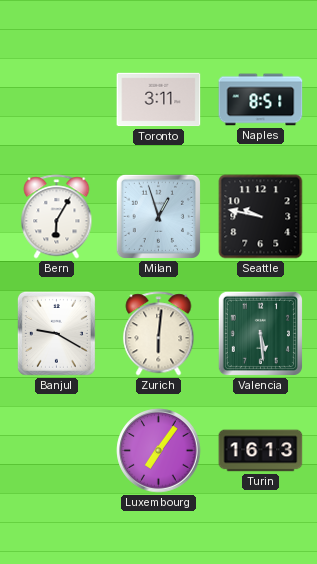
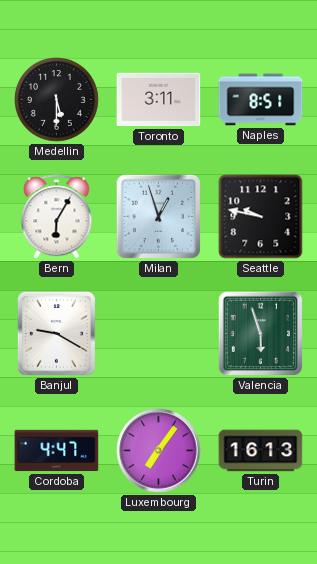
Medellin: none -> 5:30 (57, 100)
Zurich: 6:01 -> none (159, 334)
Valencia: 5:29 -> 5:57 (260, 333)
Cordoba: none -> 4:47 (57, 451)
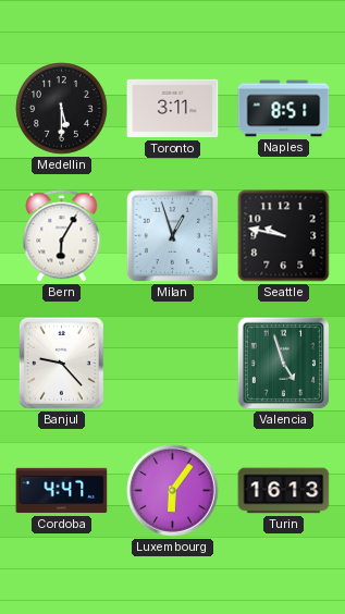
Banjul: 9:20 -> 9:23 (61, 363)
Valencia: 5:57 -> 4:57 (283, 363)
Luxembourg: 7:06 -> 6:06 (173, 491)
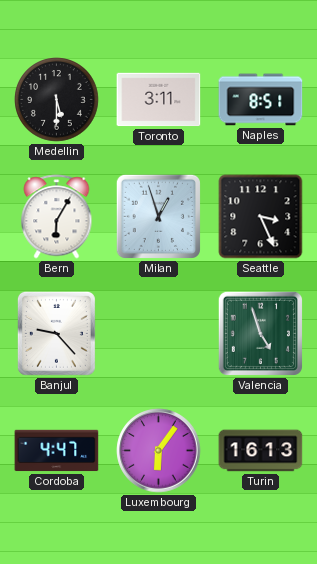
Seattle: 9:47 -> 3:26 (261, 217)
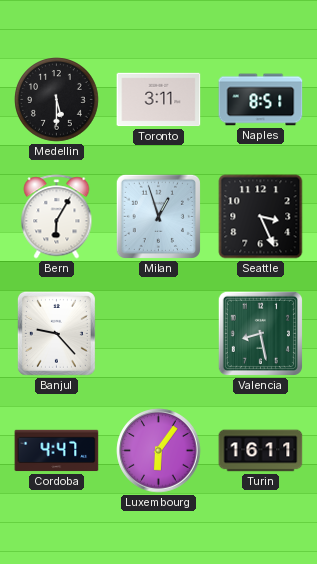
Valencia: 4:57 -> 8:28 (260, 333)
Turin: 16:13 -> 16:11 (261, 451)
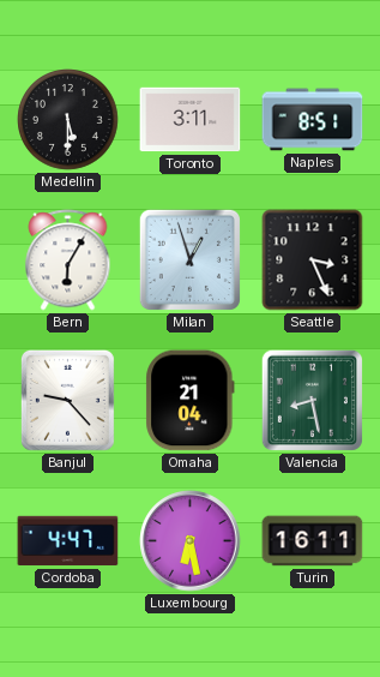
Omaha: none -> 21:04 (191, 401)
Luxembourg: 6:06 -> 6:28 (191, 541)
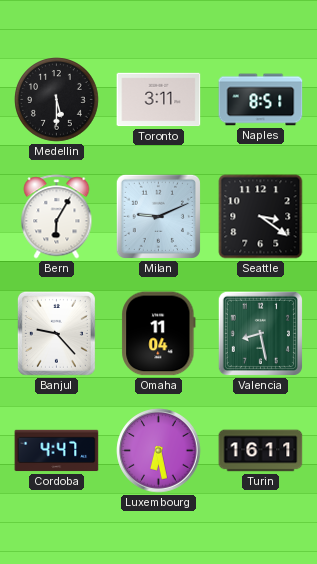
Milan: 12:57 -> 9:11 (158, 216)
Seattle: 3:26 -> 3:21 (261, 217)
Omaha: 21:04 -> 11:04 (159, 334)
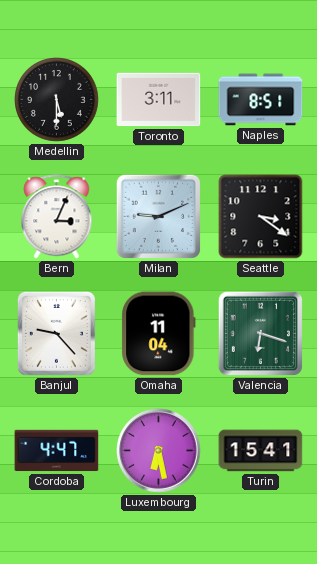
Bern: 6:05 -> 3:04 (57, 217)
Valencia: 8:28 -> 6:18 (260, 333)
Turin: 16:11 -> 15:41 (261, 451)
